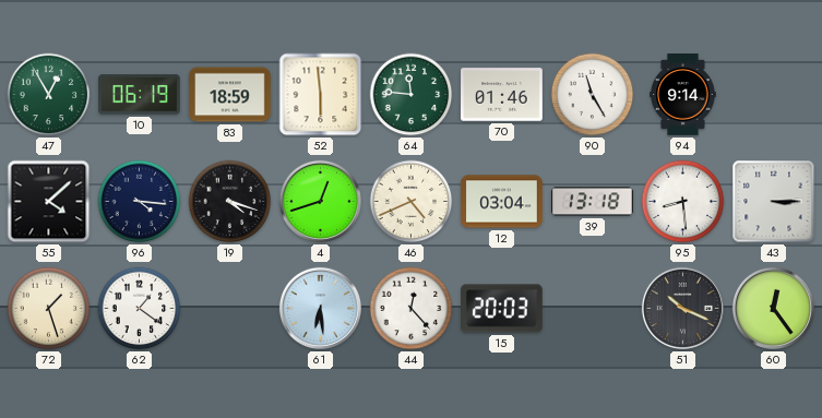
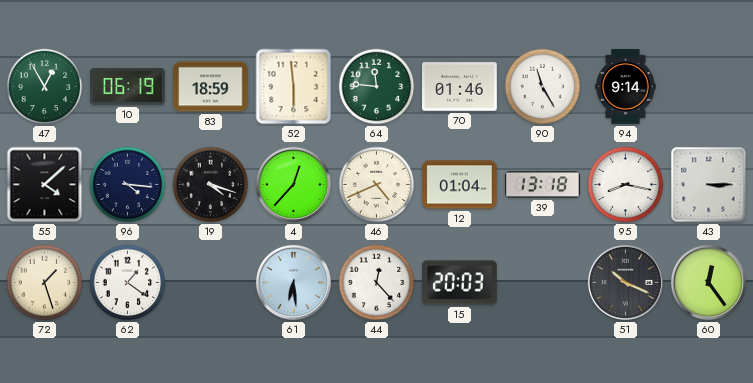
4: 12:42 -> 12:37 (293, 184)
12: 03:04 -> 01:04 (460, 185)
95: 8:29 -> 8:17 (626, 185)
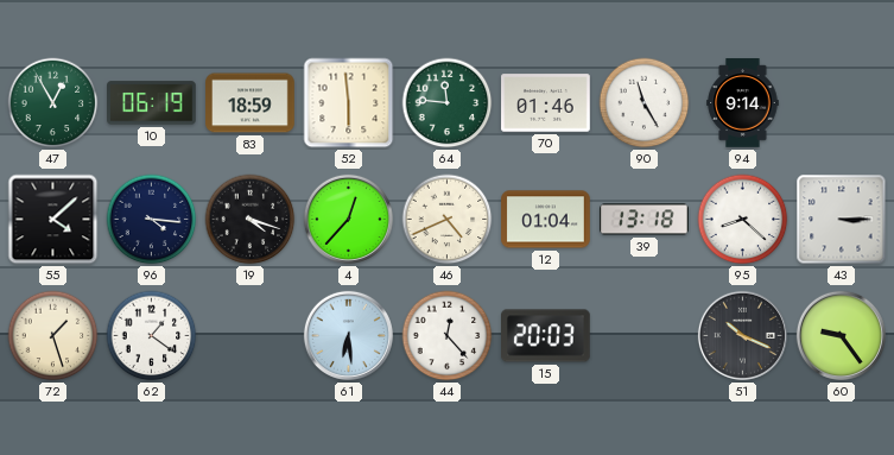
95: 8:17 -> 8:22 (743, 220)
60: 12:24 -> 9:24 (841, 335)
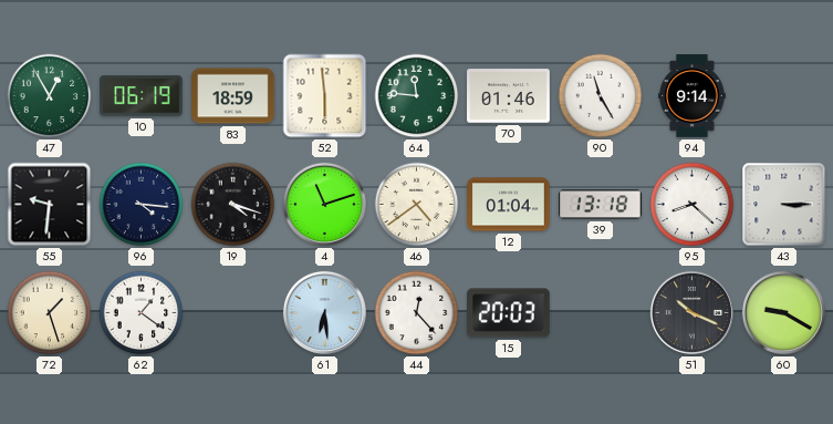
55: 4:08 -> 9:31 (50, 205)
4: 12:37 -> 11:12 (324, 204)
46: 4:41 -> 4:39 (417, 205)
60: 9:24 -> 9:20 (783, 312)
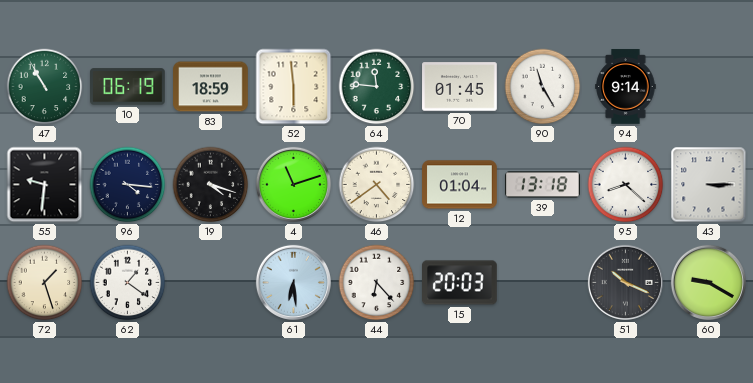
47: 12:55 -> 10:55 (45, 87)
70: 01:46 -> 01:45 (460, 87)
44: 12:23 -> 6:23 (377, 283)
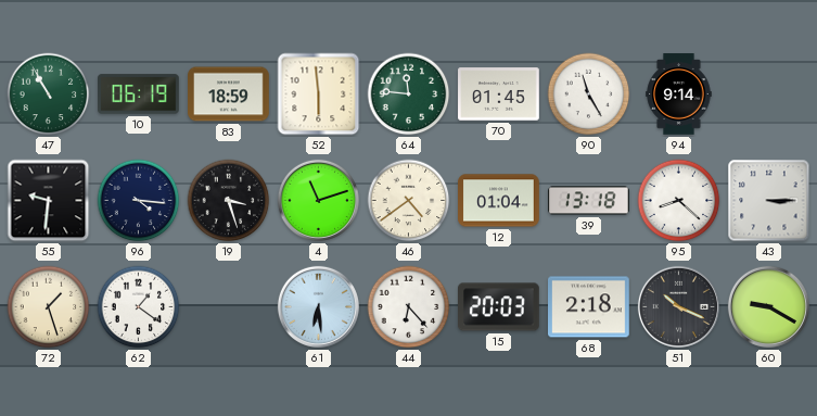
19: 4:18 -> 3:27 (229, 201)
68: none -> 2:18 (589, 307)
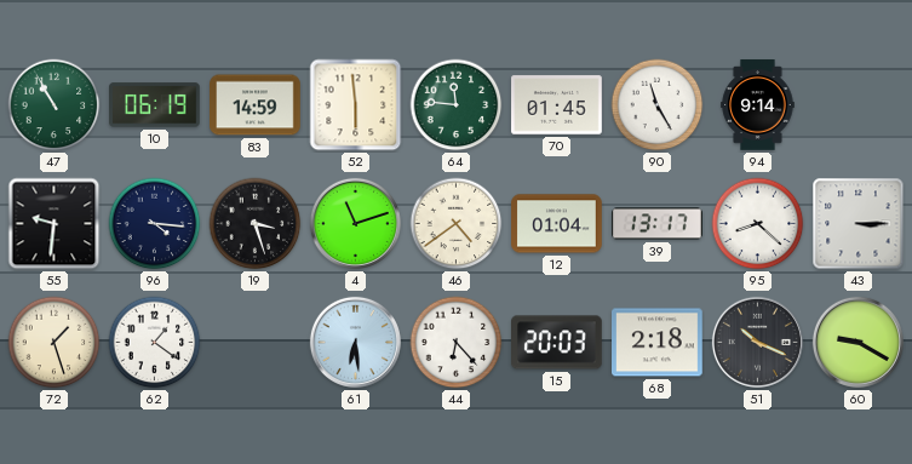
83: 18:59 -> 14:59 (256, 105)
39: 13:18 -> 13:17 (658, 224)
